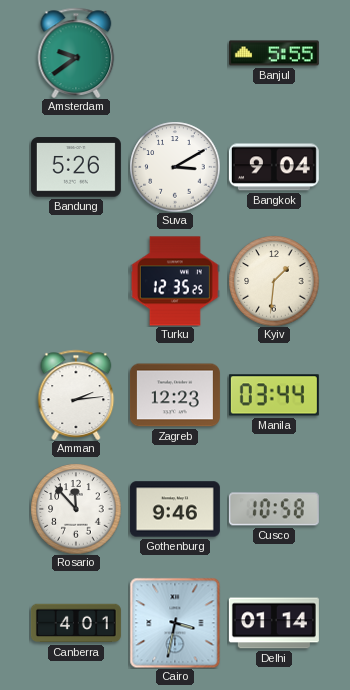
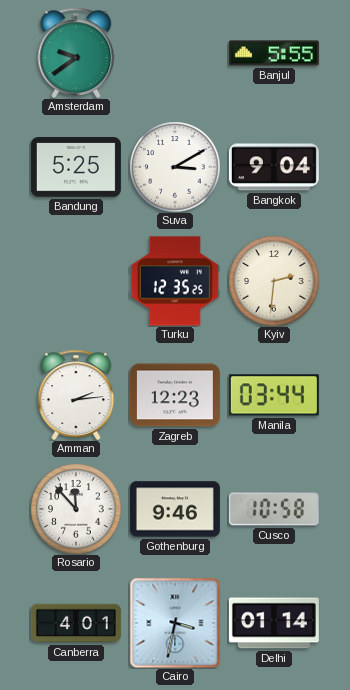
Bandung: 5:26 -> 5:25 (76, 167)
Kyiv: 1:31 -> 2:31 (274, 281)
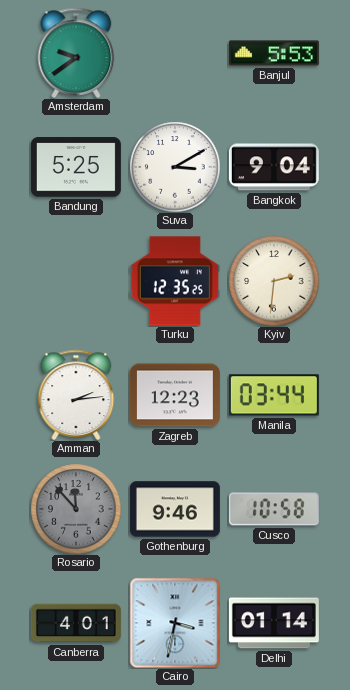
Banjul: 5:55 -> 5:53 (274, 53)
Rosario dial: white -> grey (76, 509)
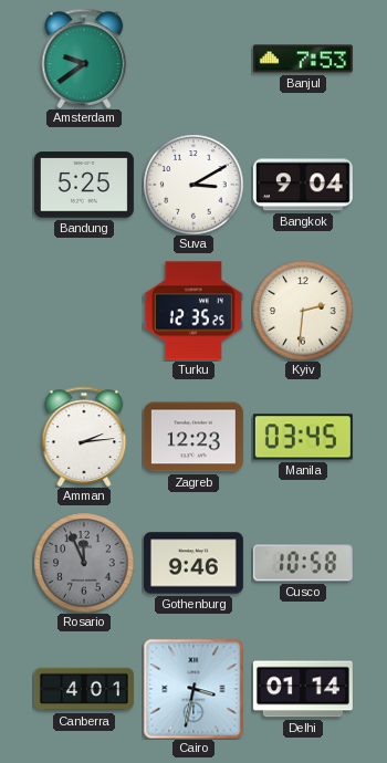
Banjul: 5:53 -> 7:53 (303, 59)
Manila: 03:44 -> 03:45 (303, 437)
Rosario: 11:53 -> 11:56 (84, 563)
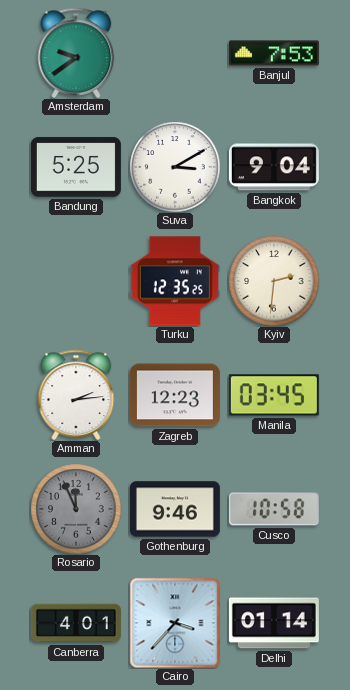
Cairo: 3:32 -> 3:37 (175, 623)
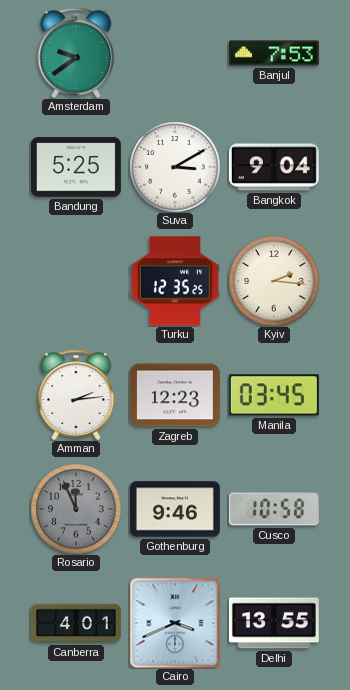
Kyiv: 2:31 -> 2:16 (274, 281)
Cairo: 3:37 -> 3:41 (175, 623)
Delhi: 01:14 -> 13:55 (274, 623)
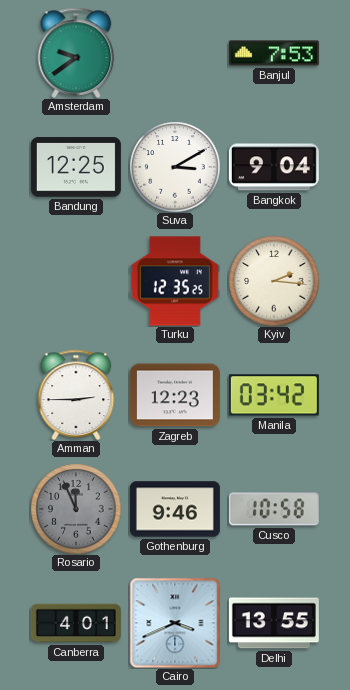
Bandung: 5:25 -> 12:25 (76, 167)
Amman: 2:14 -> 2:45 (76, 395)
Manila: 03:45 -> 03:42 (274, 395)
